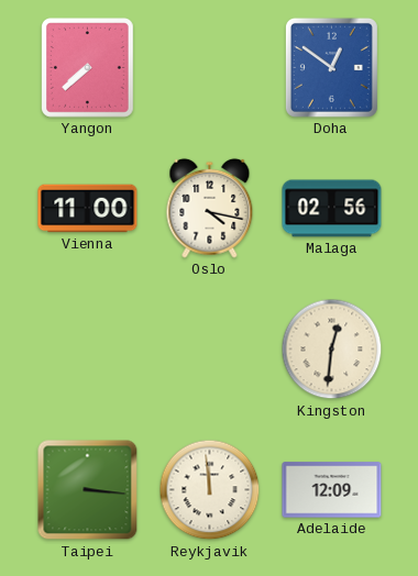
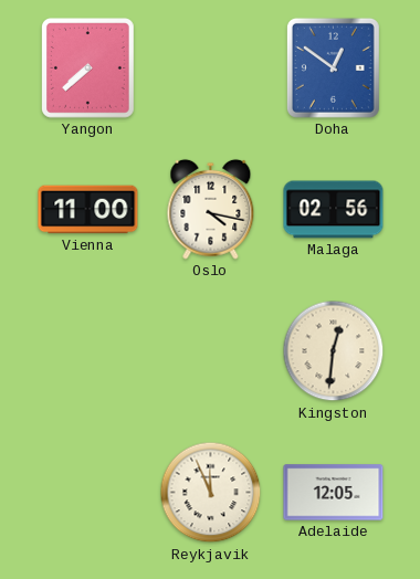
Taipei: 3:16 -> none (88, 490)
Reykjavik: 11:59 -> 11:56 (211, 493)
Adelaide: 12:09 -> 12:05 (334, 493)
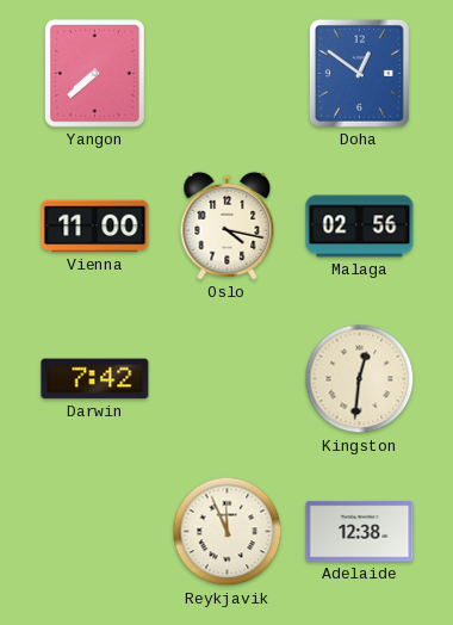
Darwin: none -> 7:42 (95, 379)
Adelaide: 12:05 -> 12:38 (360, 532)
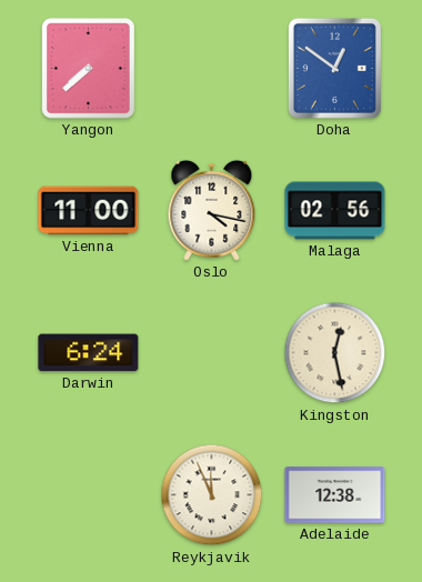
Darwin: 7:42 -> 6:24 (89, 353)
Kingston: 12:31 -> 12:28 (335, 353)
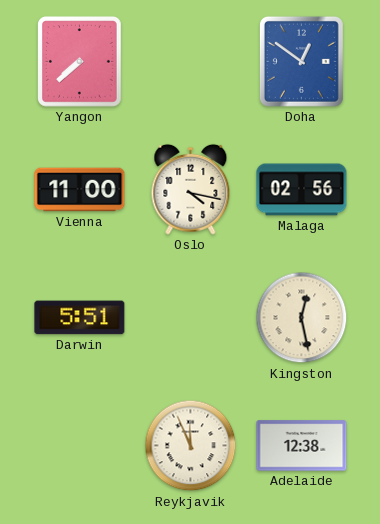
Darwin: 6:24 -> 5:51 (80, 318)
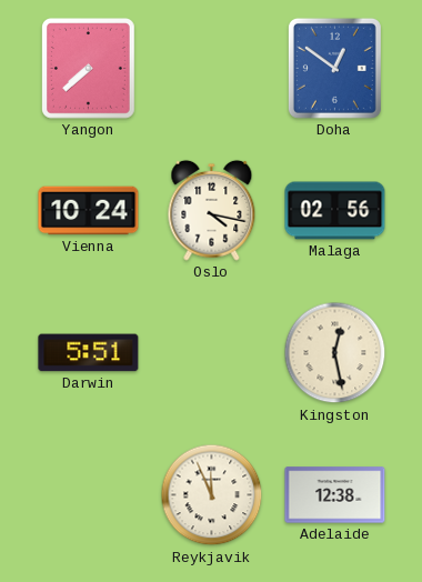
Vienna: 11:00 -> 10:24 (89, 211)
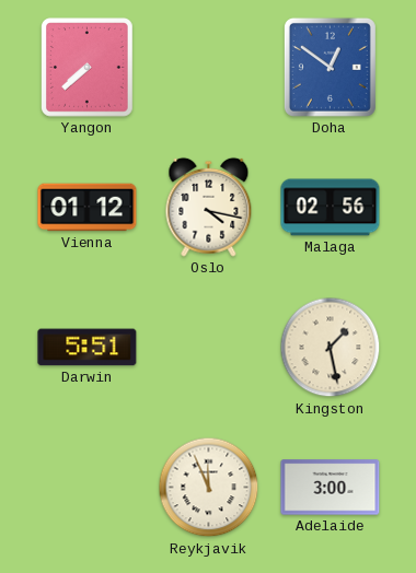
Vienna: 10:24 -> 01:12 (88, 208)
Kingston: 12:28 -> 1:28 (331, 348)
Adelaide: 12:38 -> 3:00 (331, 488)
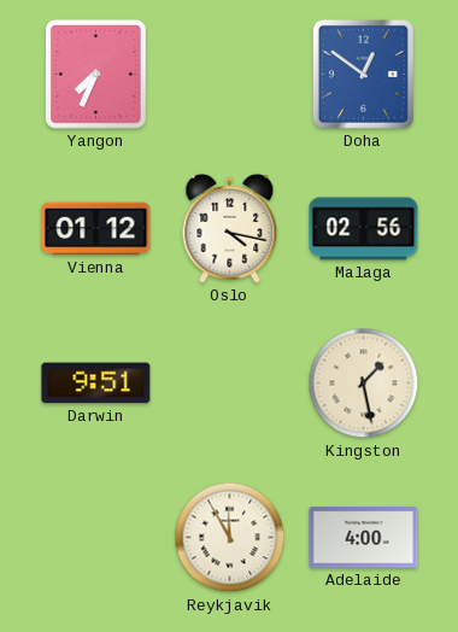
Yangon: 7:38 -> 7:34 (96, 75)
Darwin: 5:51 -> 9:51 (96, 384)
Reykjavik: 11:56 -> 11:55 (230, 538)
Adelaide: 3:00 -> 4:00 (364, 538)
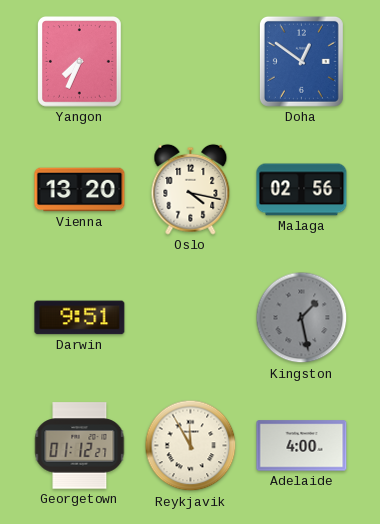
Vienna: 01:12 -> 13:20 (80, 190)
Kingston dial: cream -> grey (302, 318)
Georgetown: none -> 01:12 (80, 446)
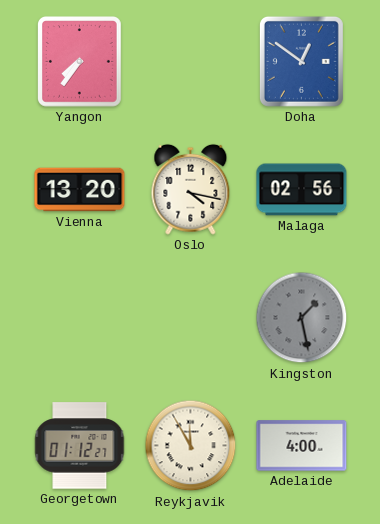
Yangon: 7:34 -> 7:36 (80, 62)
Darwin: 9:51 -> none (80, 318)
